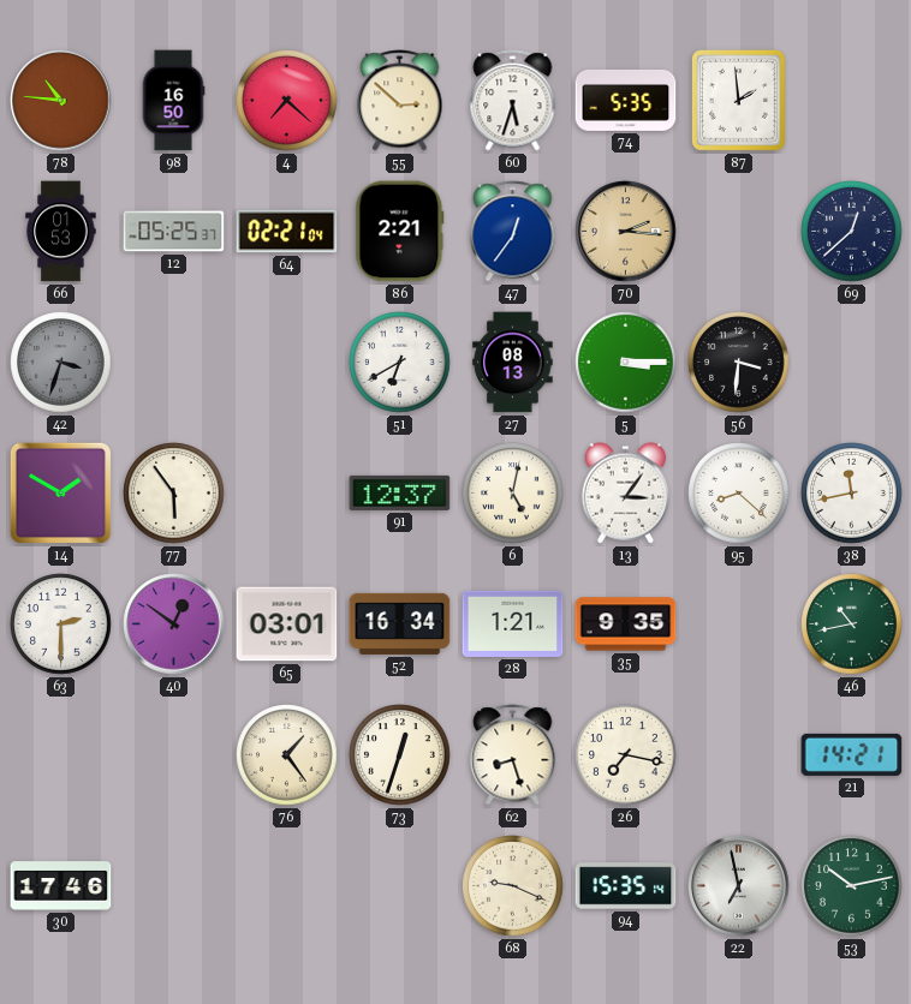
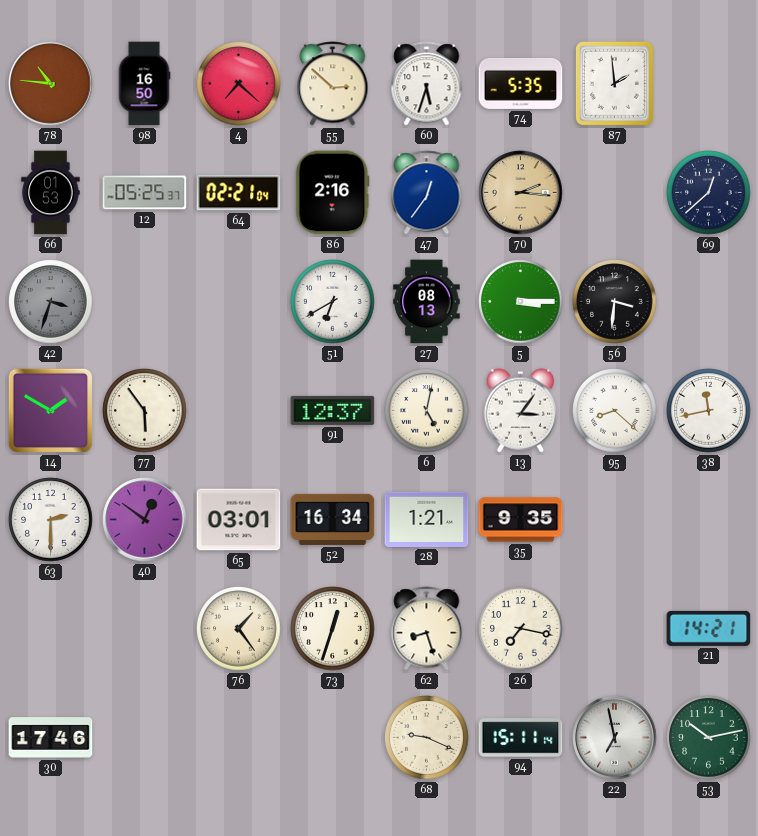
86: 2:21 -> 2:16 (333, 193)
46: 10:43 -> none (852, 624)
94: 15:35 -> 15:11 (521, 738)
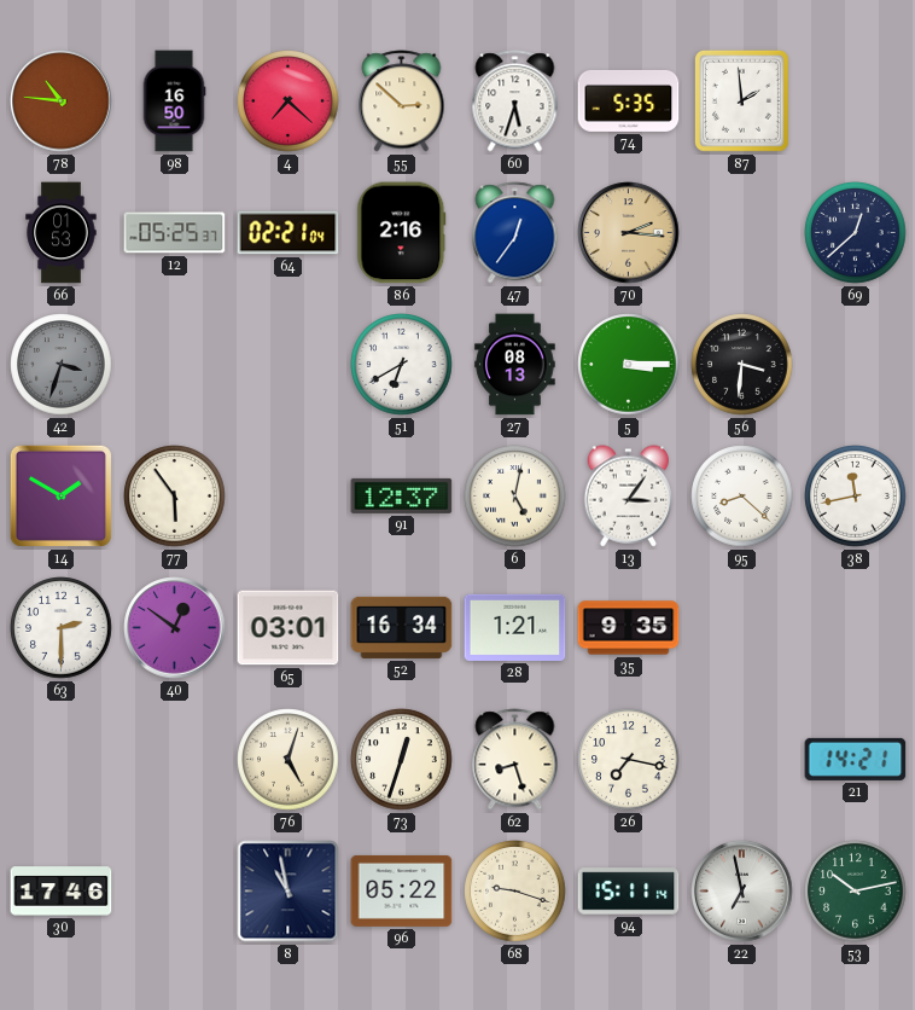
76: 1:24 -> 5:03 (289, 760)
8: none -> 10:58 (289, 892)
96: none -> 05:22 (402, 890)
68: 9:19 -> 9:18 (515, 892)
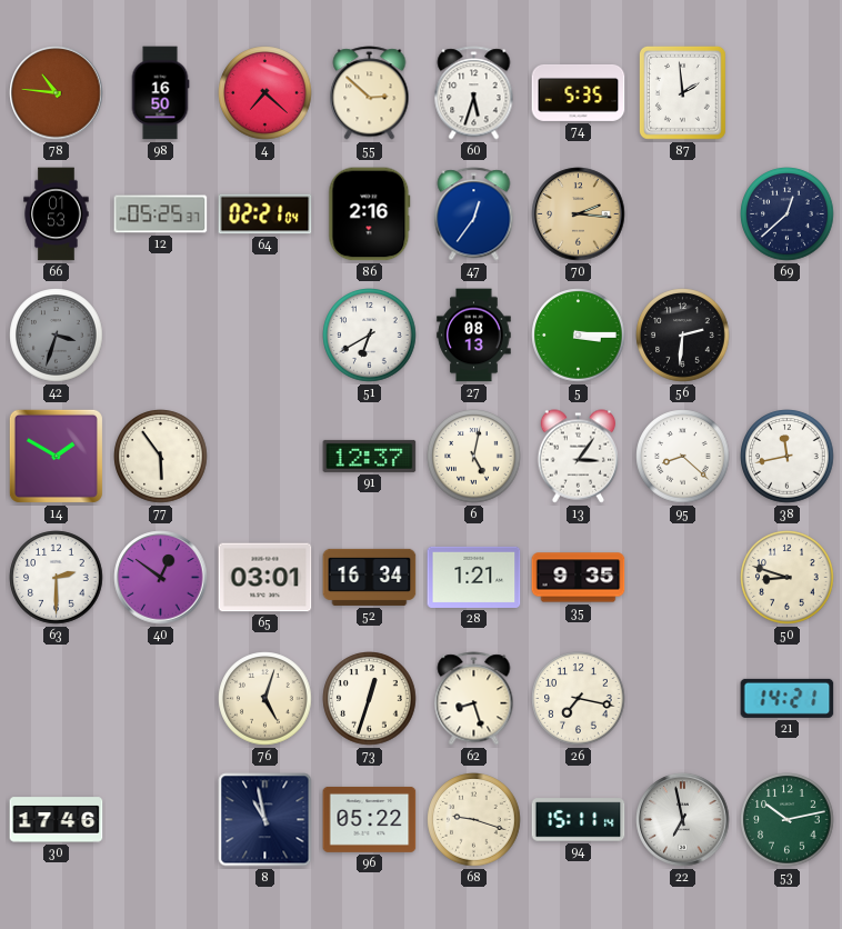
56: 3:31 -> 2:31 (683, 336)
50: none -> 8:48 (788, 578)
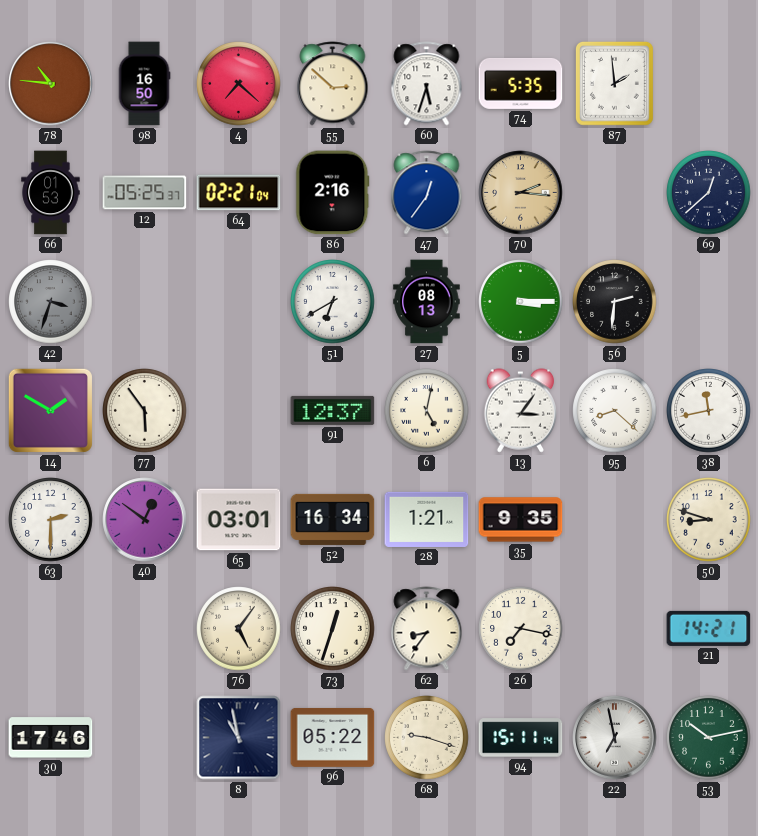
76: 5:03 -> 5:06 (239, 629)
62: 8:27 -> 8:36 (427, 629)
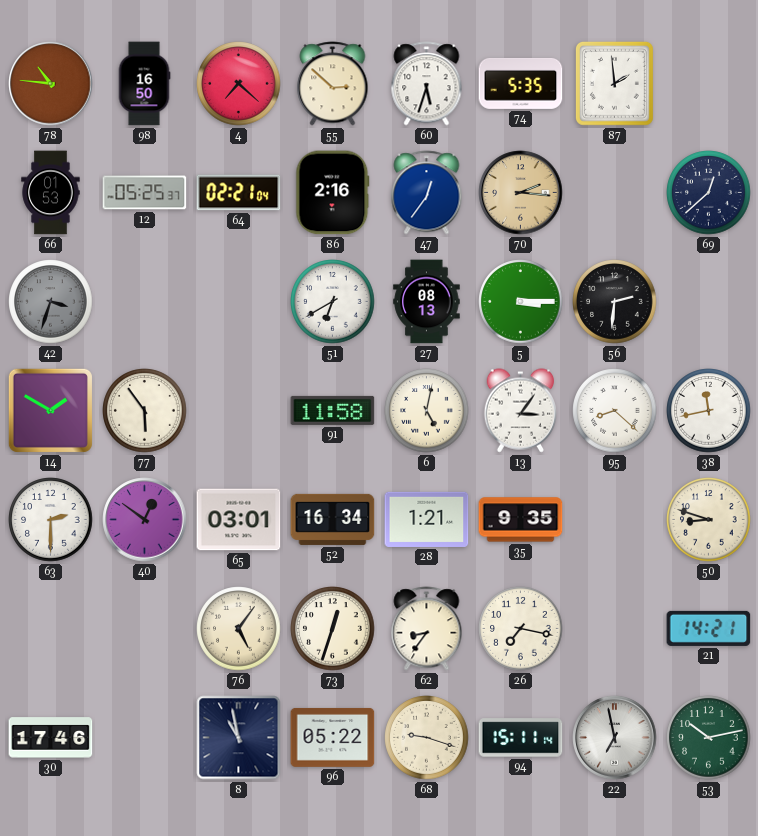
91: 12:37 -> 11:58 (333, 410)
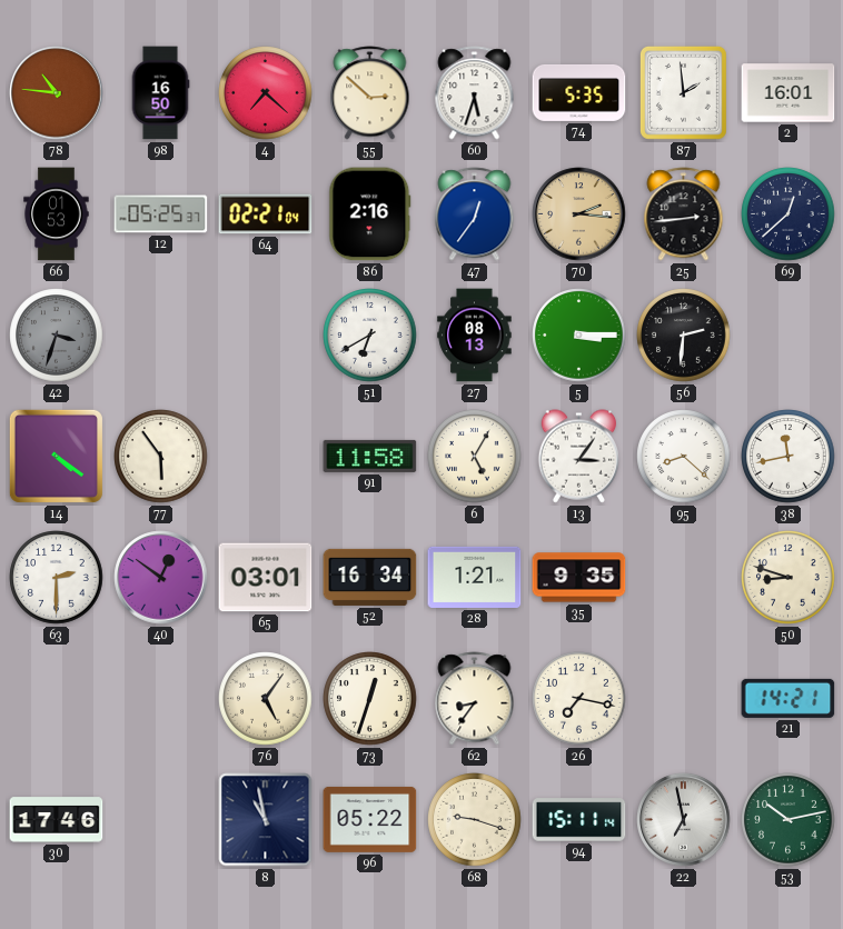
2: none -> 16:01 (789, 93)
25: none -> 2:44 (684, 214)
14: 1:50 -> 4:21 (56, 456)
6: 5:02 -> 5:05 (475, 457)
